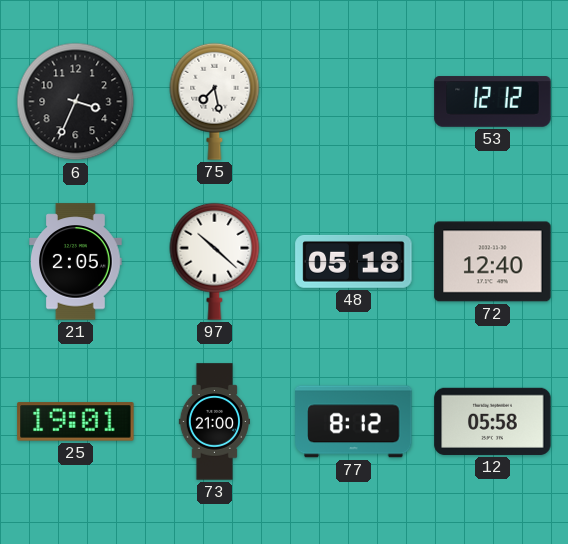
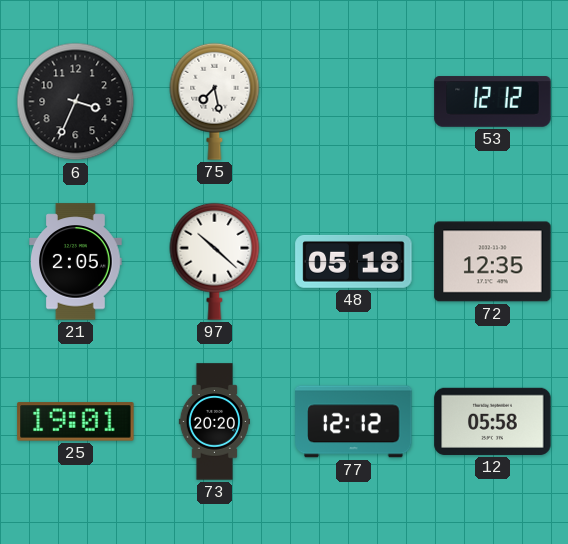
72: 12:40 -> 12:35 (493, 262)
73: 21:00 -> 20:20 (214, 422)
77: 8:12 -> 12:12 (354, 422)
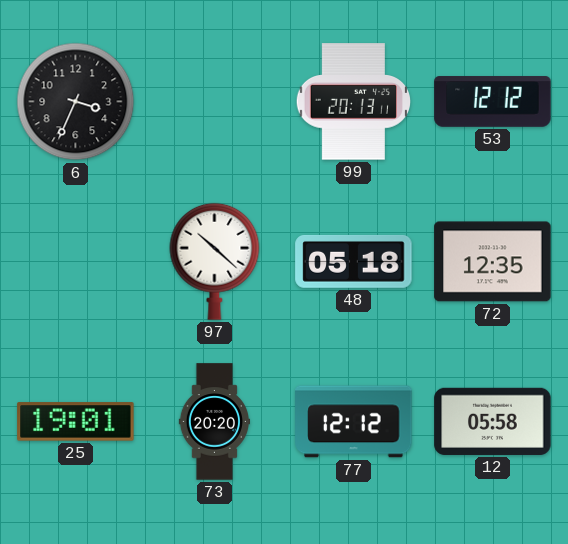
75: 7:28 -> none (215, 101)
99: none -> 20:13 (353, 102)
21: 2:05 -> none (76, 262)
